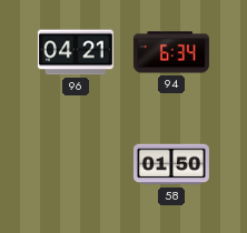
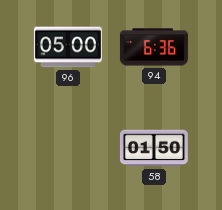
96: 04:21 -> 05:00 (68, 47)
94: 6:34 -> 6:36 (154, 47)
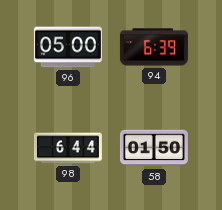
94: 6:36 -> 6:39 (154, 47)
98: none -> 6:44 (68, 148)
